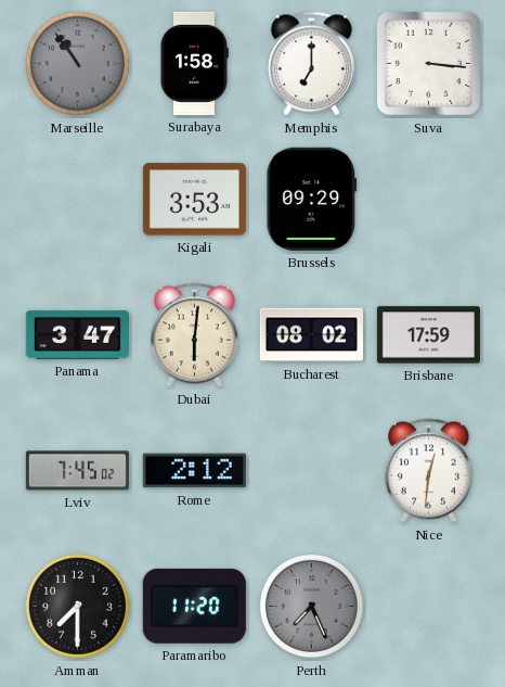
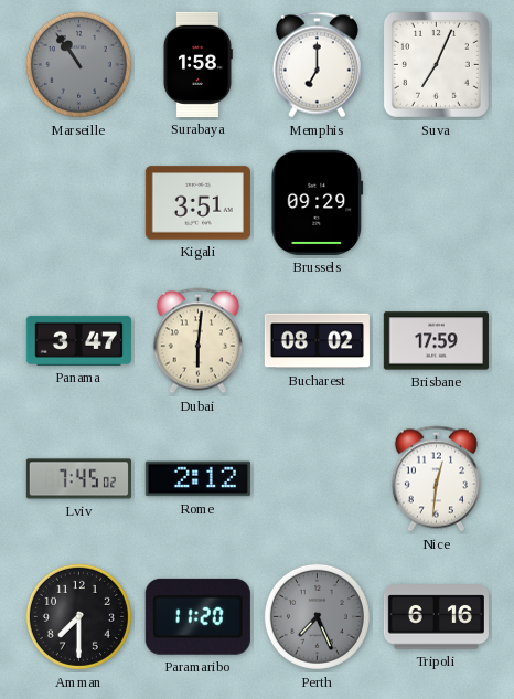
Suva: 3:16 -> 7:04 (436, 64)
Kigali: 3:53 -> 3:51 (197, 203)
Tripoli: none -> 6:16 (436, 617)
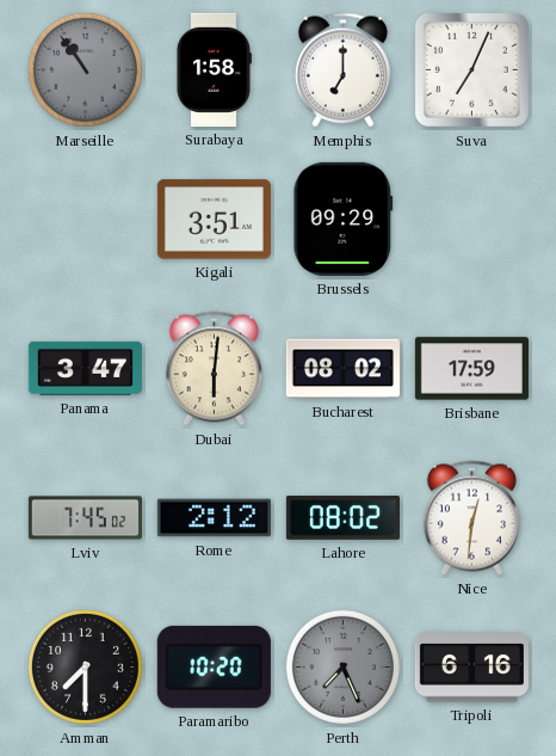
Lahore: none -> 08:02 (342, 518)
Paramaribo: 11:20 -> 10:20 (214, 666)
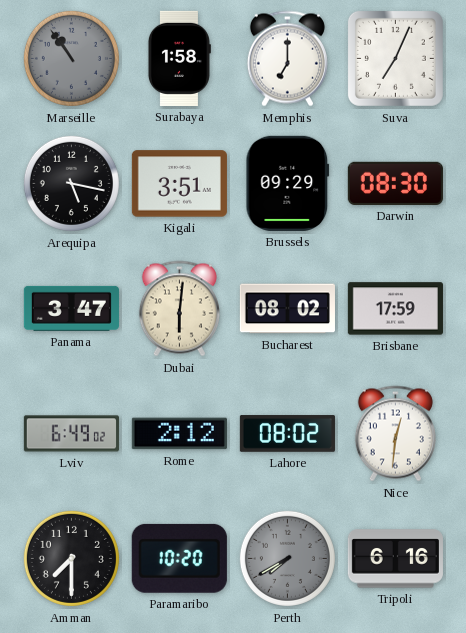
Arequipa: none -> 5:17 (71, 183)
Darwin: none -> 08:30 (395, 183)
Lviv: 7:45 -> 6:49 (71, 434)
Perth: 7:26 -> 7:40 (287, 558)
